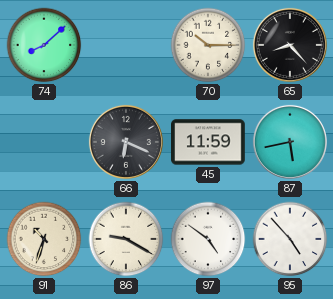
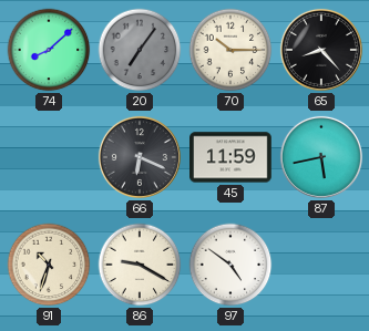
20: none -> 7:06 (140, 50)
95: 4:53 -> none (290, 239)
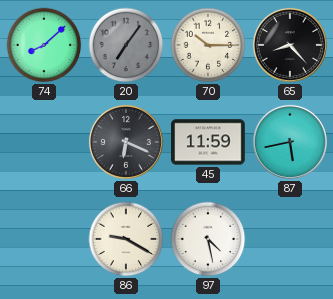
91: 10:33 -> none (49, 265)
97: 4:51 -> 4:28 (208, 239)
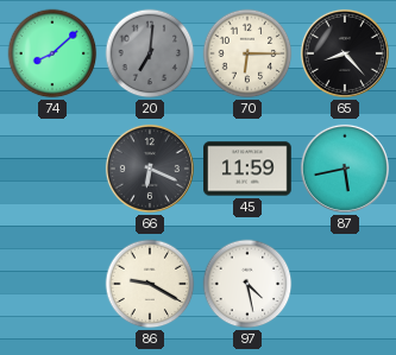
20: 7:06 -> 7:01 (150, 53)
70: 10:15 -> 6:15 (247, 53)
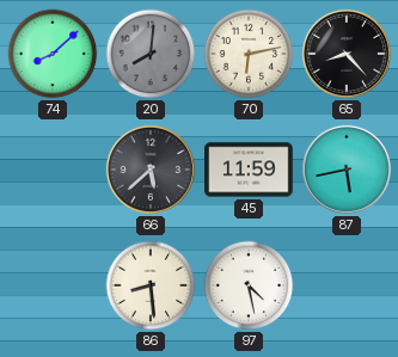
20: 7:01 -> 8:01 (151, 54)
70: 6:15 -> 6:13 (249, 54)
66: 6:19 -> 5:38 (151, 170)
86: 9:20 -> 8:29 (151, 285)
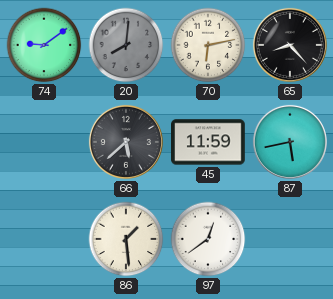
74: 8:08 -> 9:09 (44, 45)
86: 8:29 -> 1:29 (126, 239)
97: 4:28 -> 12:39 (208, 239)
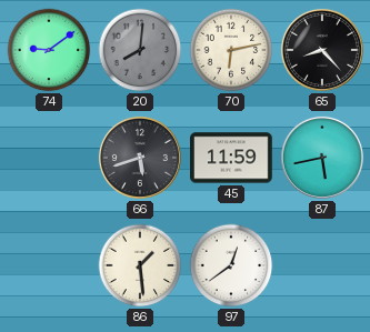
66: 5:38 -> 5:42 (140, 158)
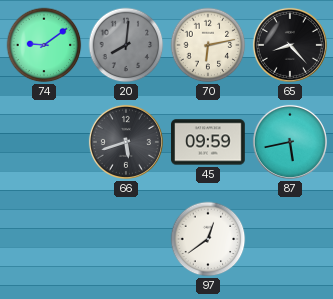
45: 11:59 -> 09:59 (208, 142)
86: 1:29 -> none (140, 265)
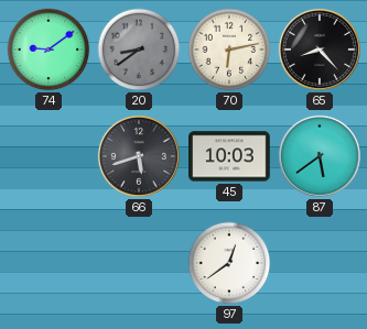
20: 8:01 -> 8:39 (139, 50)
45: 09:59 -> 10:03 (229, 156)
87: 5:43 -> 5:39 (320, 156)
